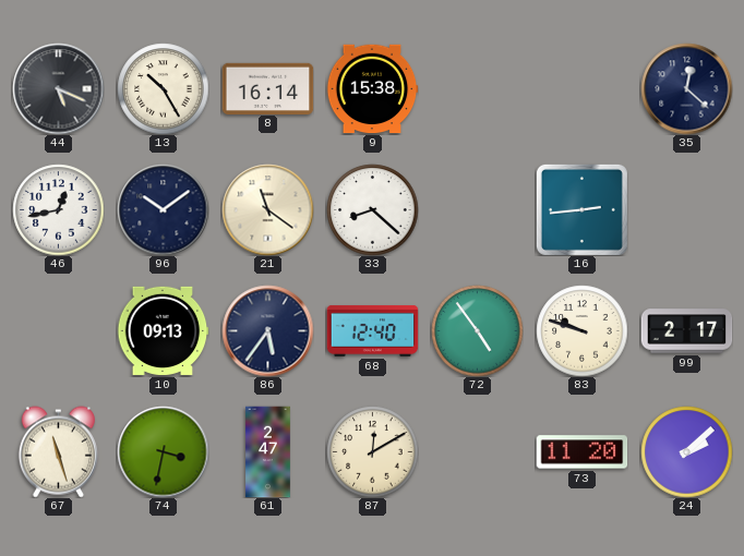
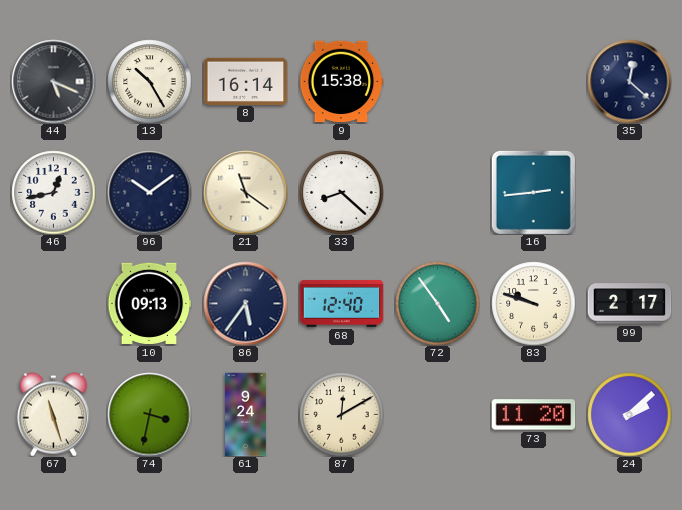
61: 2:47 -> 9:24 (246, 414)
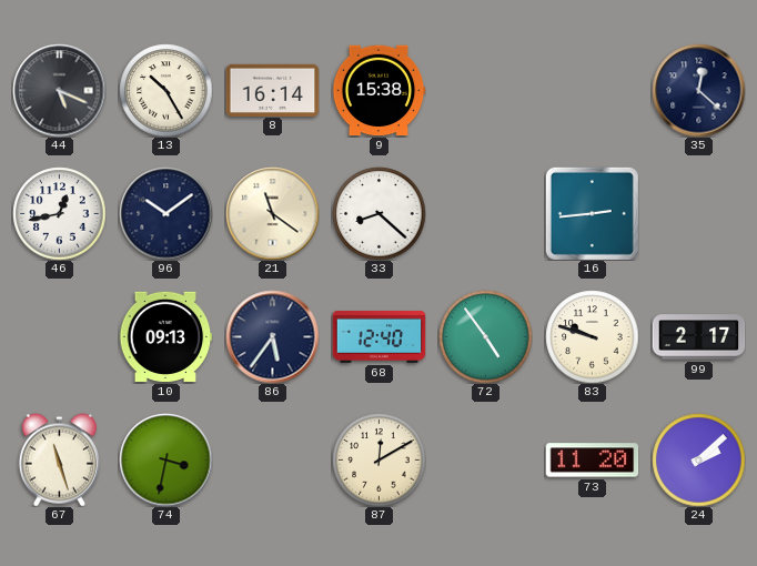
61: 9:24 -> none (246, 414)
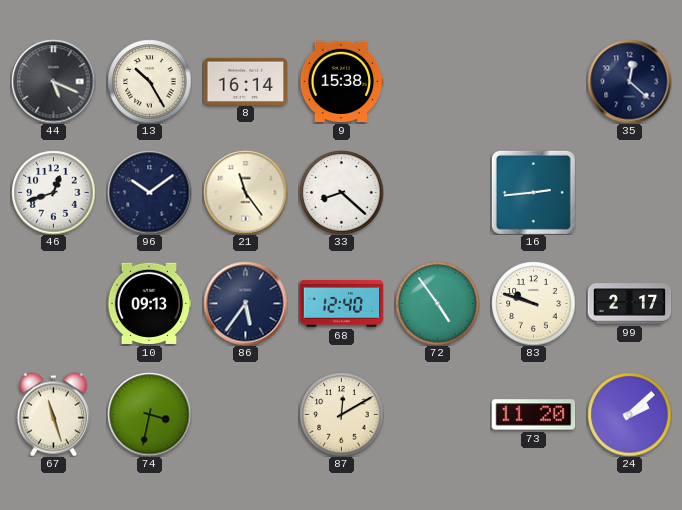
46: 12:43 -> 12:42 (53, 192)
21: 11:21 -> 11:24 (245, 192)
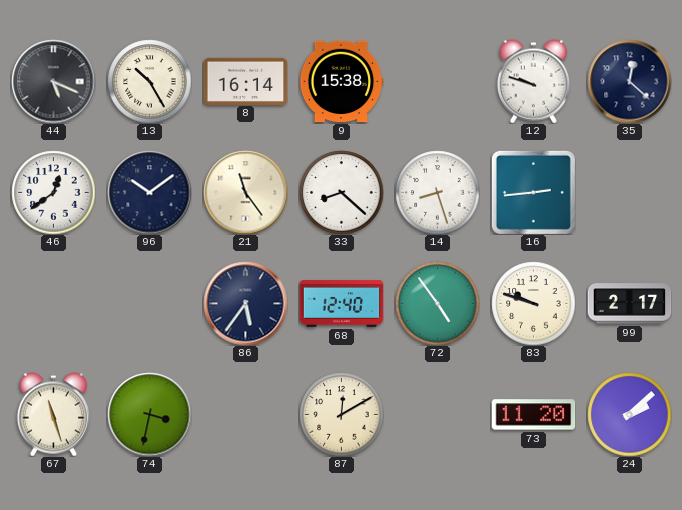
12: none -> 9:48 (533, 81)
46: 12:42 -> 12:39 (53, 192)
14: none -> 8:27 (437, 192)
10: 09:13 -> none (149, 303)
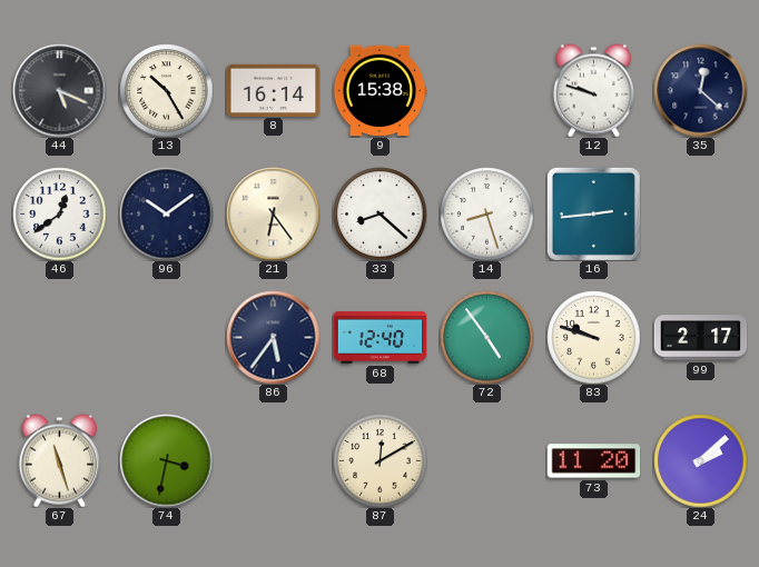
21: 11:24 -> 6:24 (273, 213)
